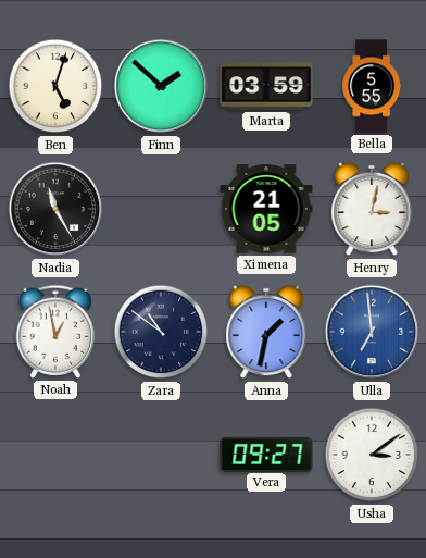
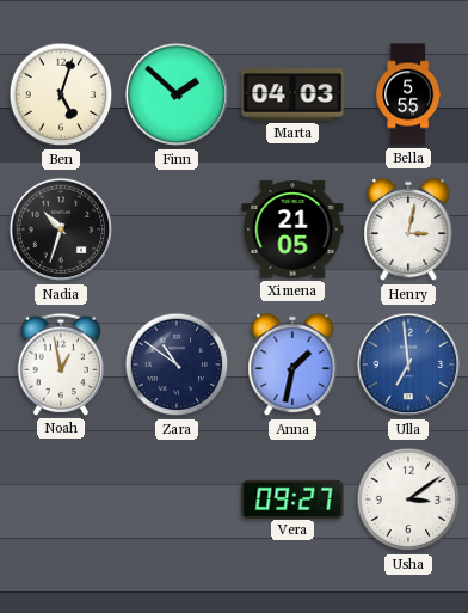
Marta: 03:59 -> 04:03 (292, 94)
Nadia: 11:25 -> 10:33 (61, 229)
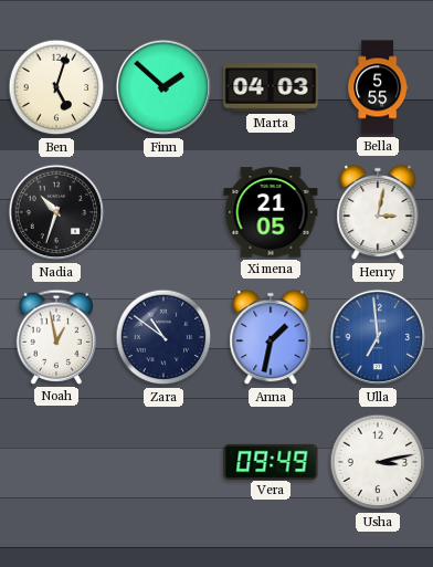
Vera: 09:27 -> 09:49 (271, 461)
Usha: 3:09 -> 3:13 (378, 462)
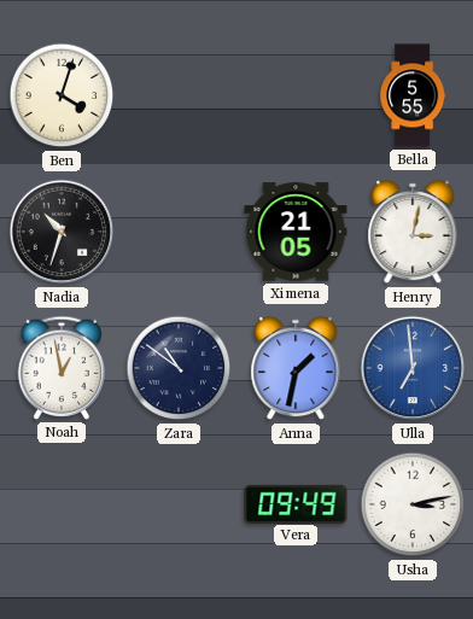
Ben: 5:03 -> 4:03 (62, 95)
Finn: 1:52 -> none (163, 87)
Marta: 04:03 -> none (271, 87)
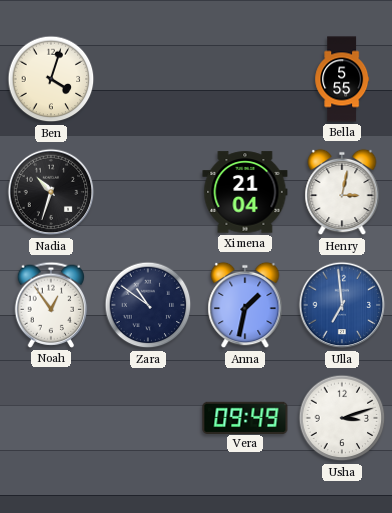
Ximena: 21:05 -> 21:04 (245, 192)
Noah: 12:58 -> 12:54 (51, 305)
Usha: 3:13 -> 3:12 (342, 418)
